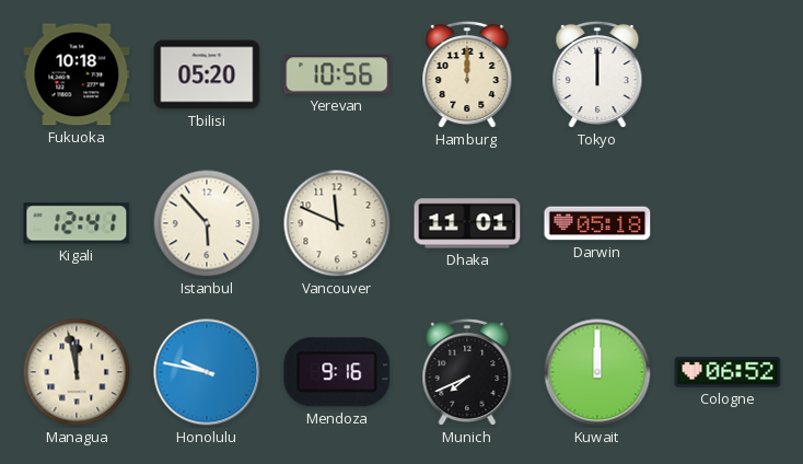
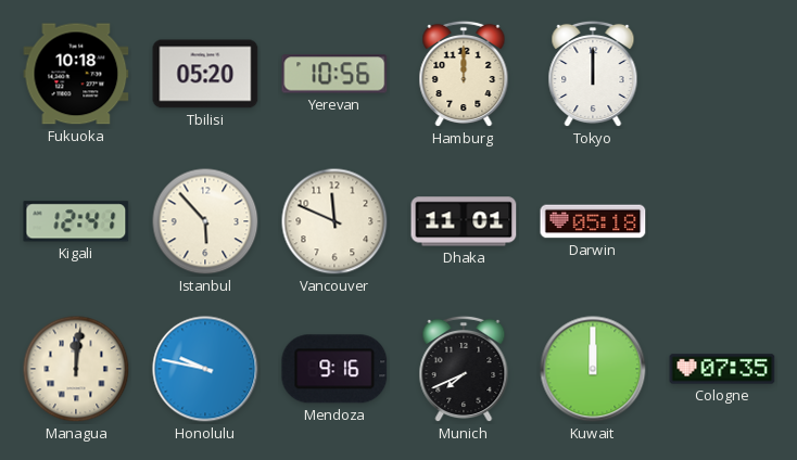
Managua: 11:58 -> 12:01 (76, 369)
Cologne: 06:52 -> 07:35 (722, 369)
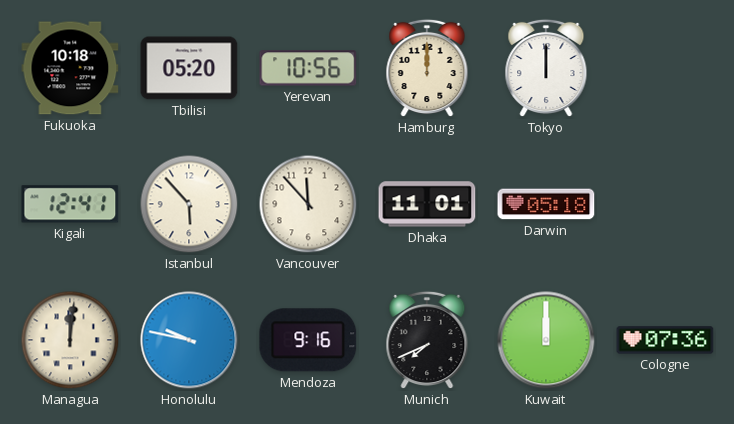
Vancouver: 11:49 -> 11:53 (308, 204)
Cologne: 07:35 -> 07:36 (665, 340)
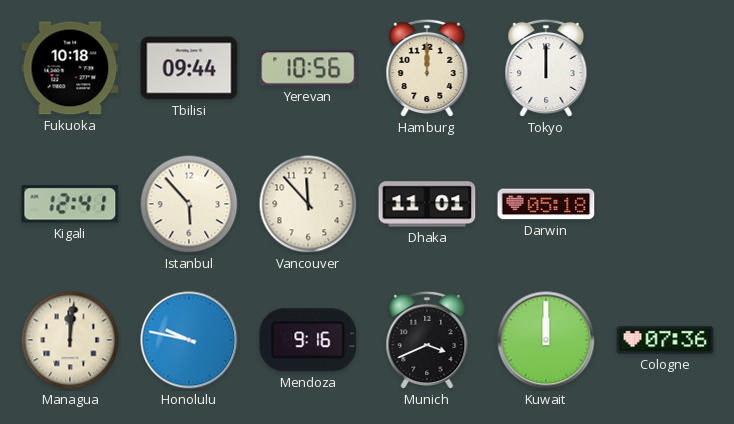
Tbilisi: 05:20 -> 09:44 (189, 68)
Munich: 7:41 -> 3:41 (427, 340)
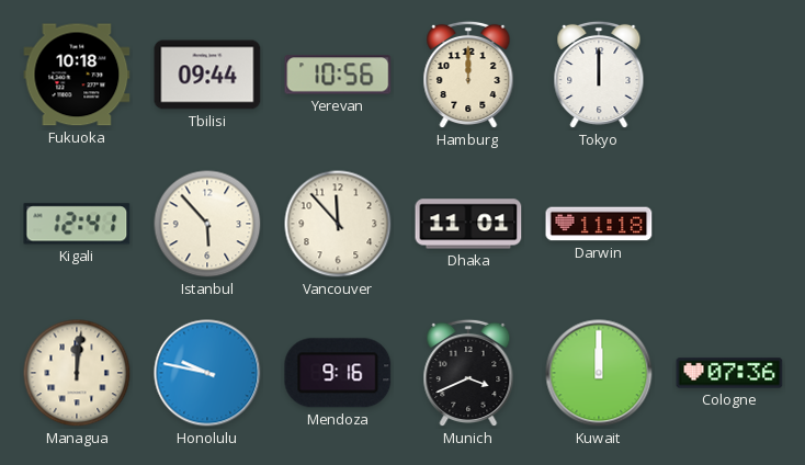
Darwin: 05:18 -> 11:18 (599, 224)
